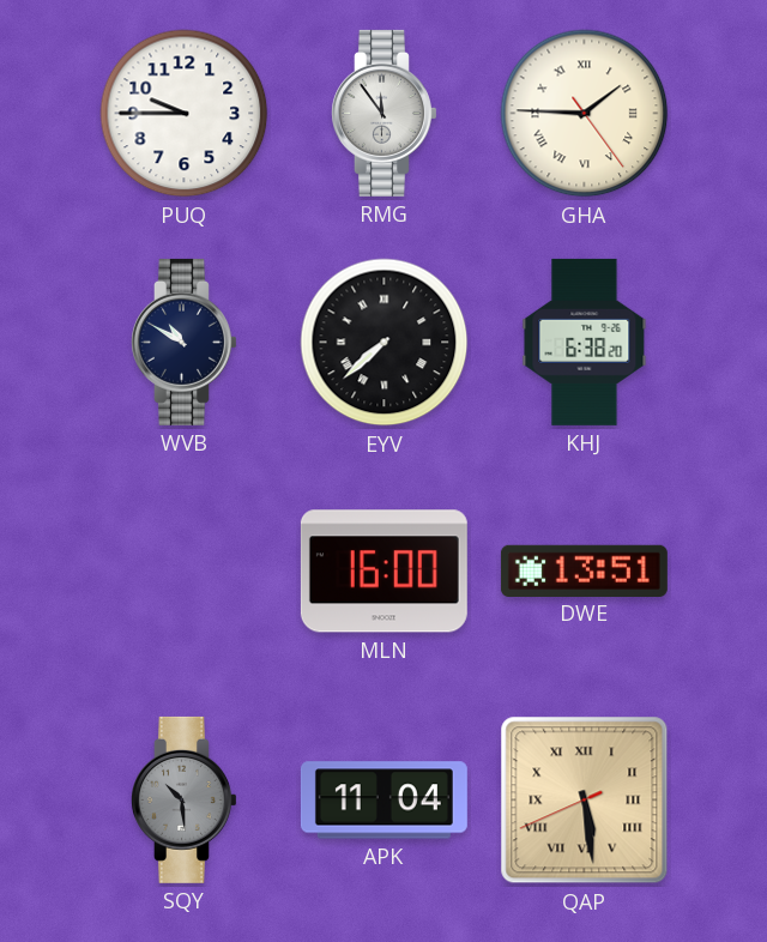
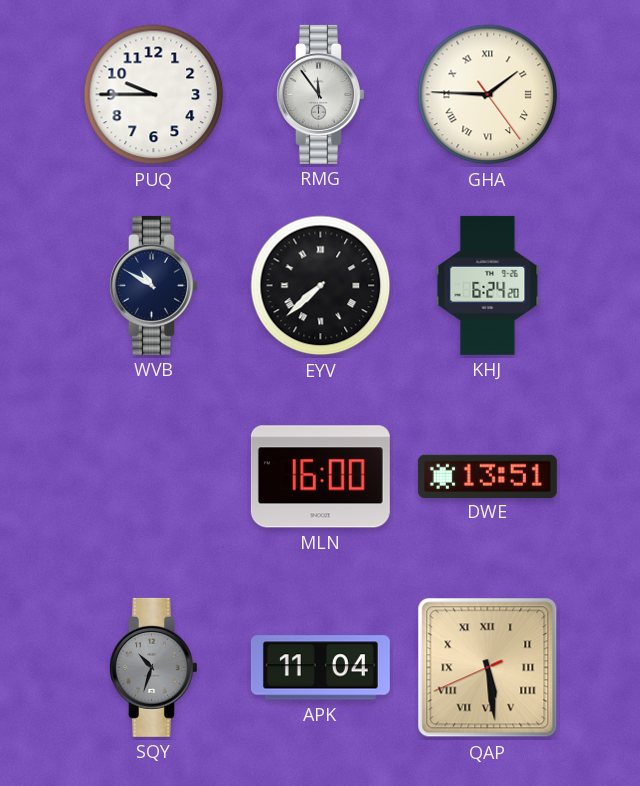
KHJ: 6:38 -> 6:24 (488, 285)
SQY: 10:29 -> 10:33 (154, 667)
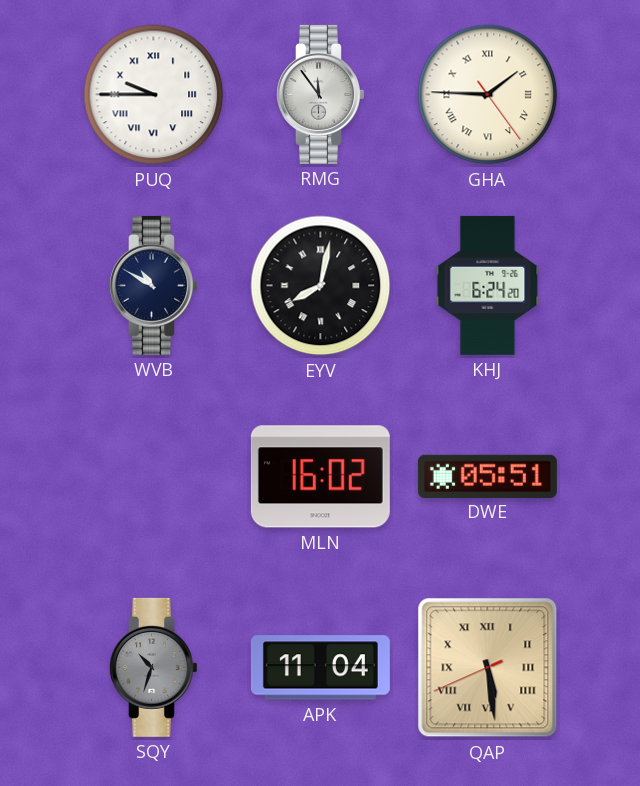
PUQ numerals: Arabic -> Roman (154, 95)
EYV: 7:38 -> 8:02 (321, 286)
MLN: 16:00 -> 16:02 (320, 477)
DWE: 13:51 -> 05:51 (487, 476)
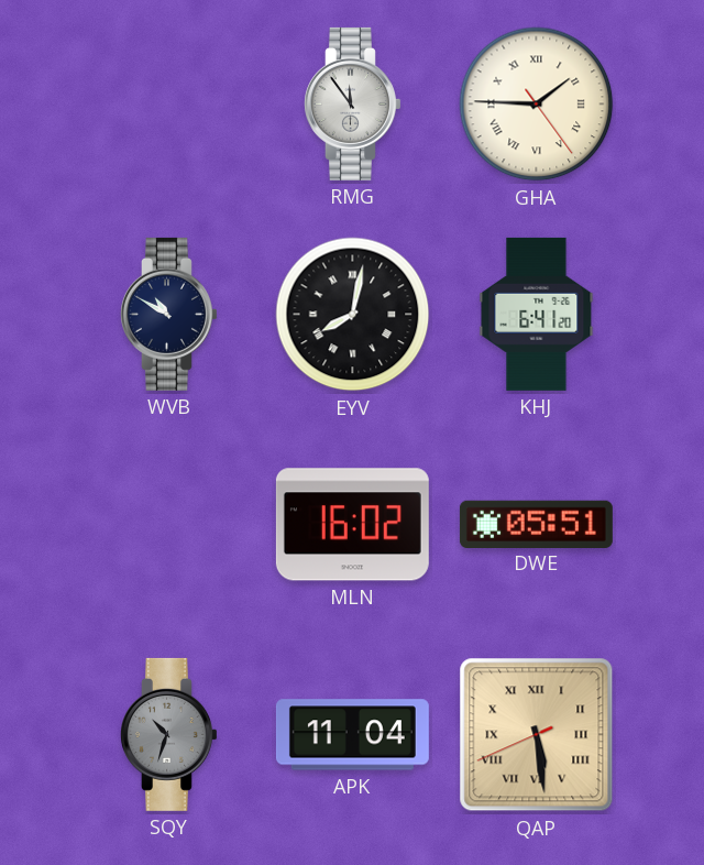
PUQ: 9:45 -> none (154, 95)
KHJ: 6:24 -> 6:41 (537, 314)
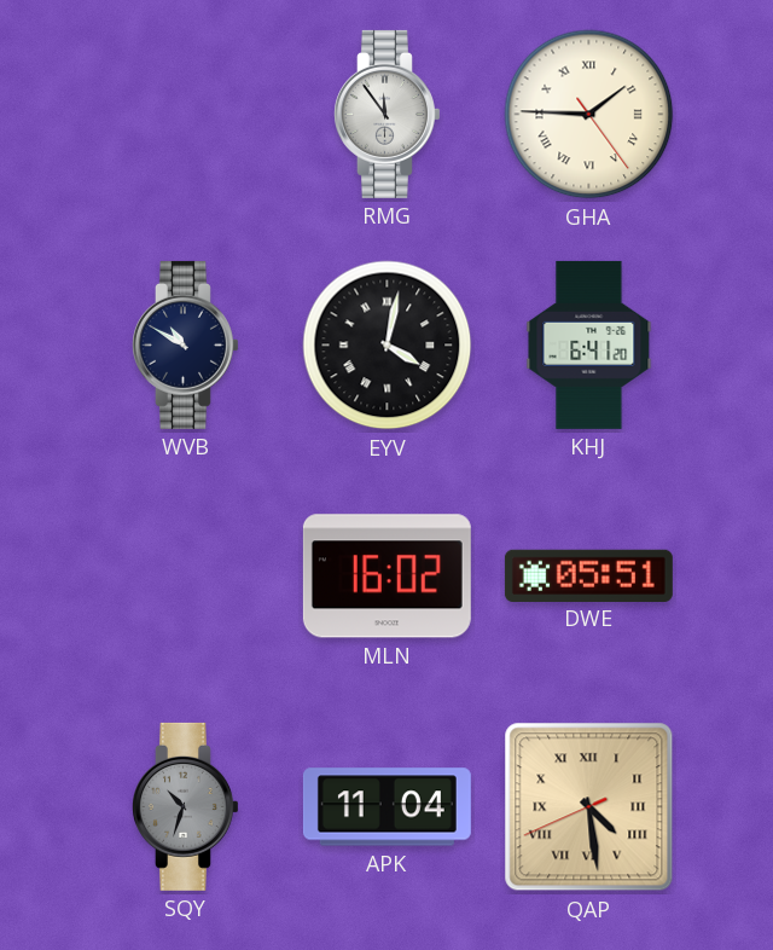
EYV: 8:02 -> 4:02 (388, 346)
QAP: 5:28 -> 4:28 (589, 807)
